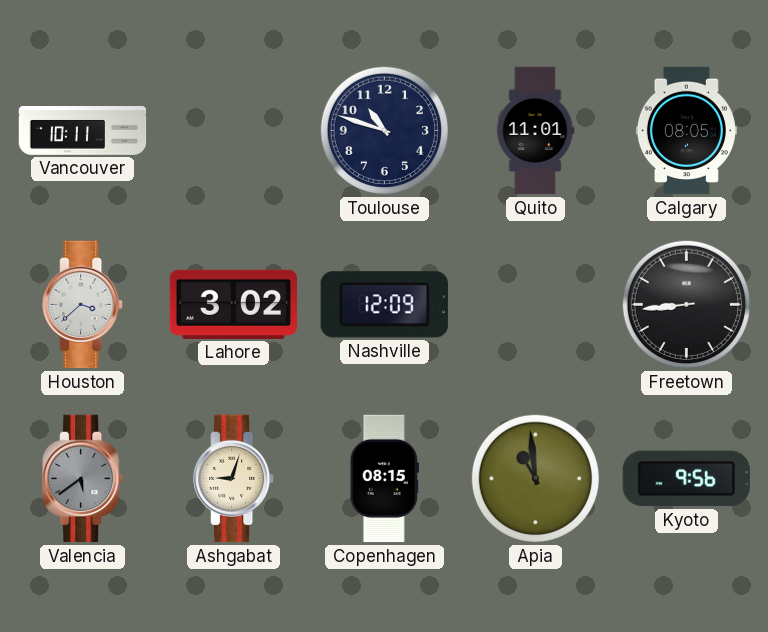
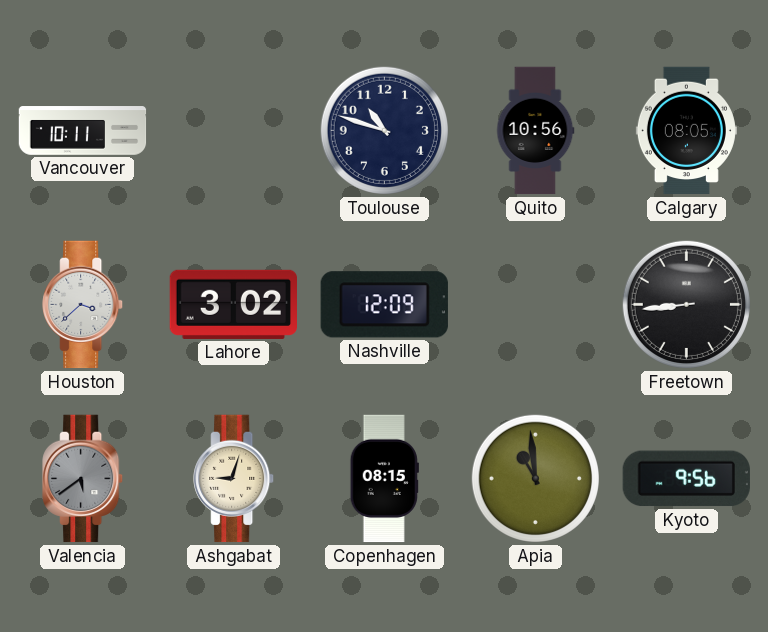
Quito: 11:01 -> 10:56 (536, 131)
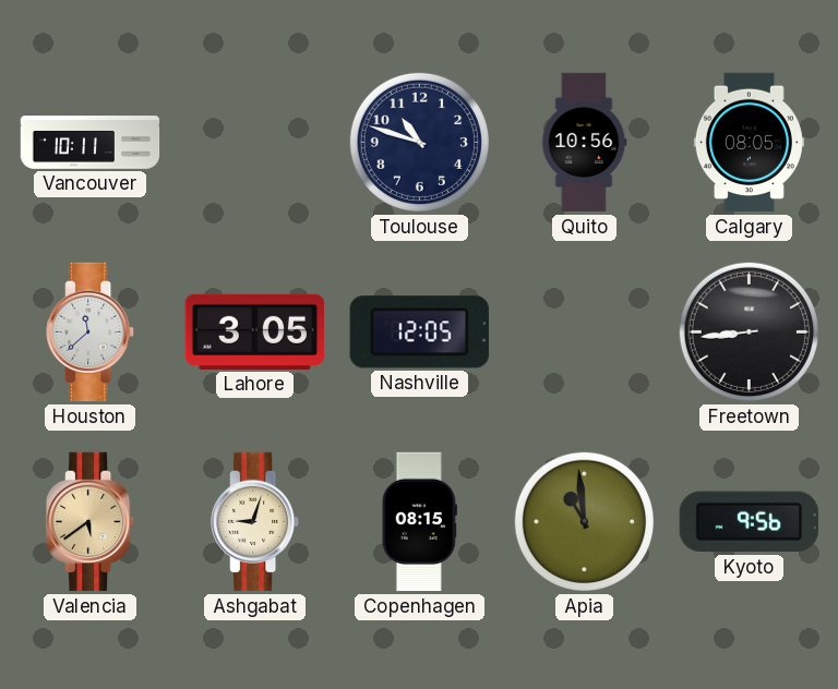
Houston: 3:38 -> 11:38 (91, 333)
Lahore: 3:02 -> 3:05 (254, 331)
Nashville: 12:09 -> 12:05 (419, 333)
Valencia dial: grey -> champagne (91, 522)
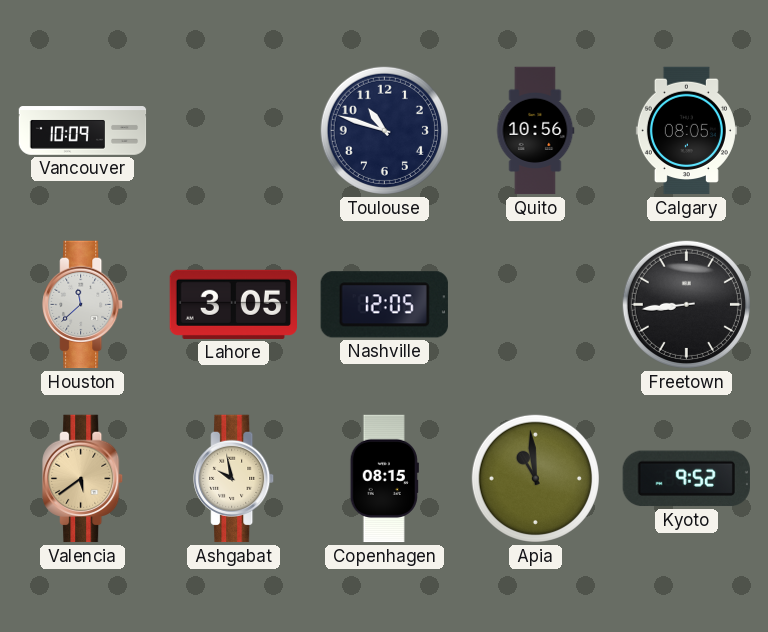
Vancouver: 10:11 -> 10:09 (83, 131)
Ashgabat: 9:03 -> 9:58 (234, 479)
Kyoto: 9:56 -> 9:52 (686, 479)
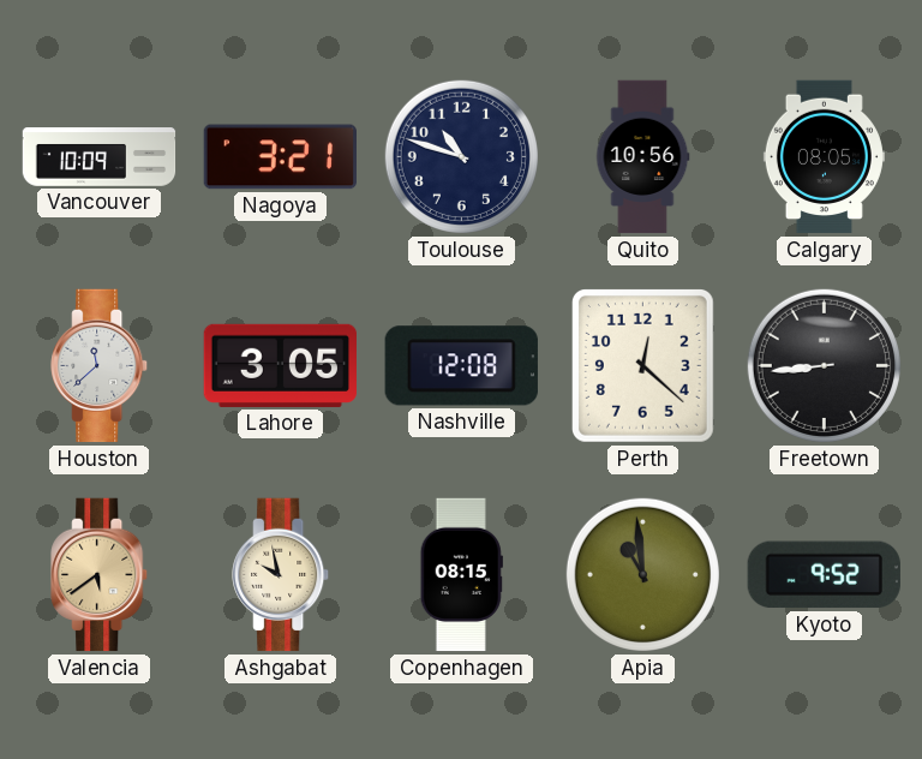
Nagoya: none -> 3:21 (280, 157)
Nashville: 12:05 -> 12:08 (461, 366)
Perth: none -> 12:22 (642, 366)
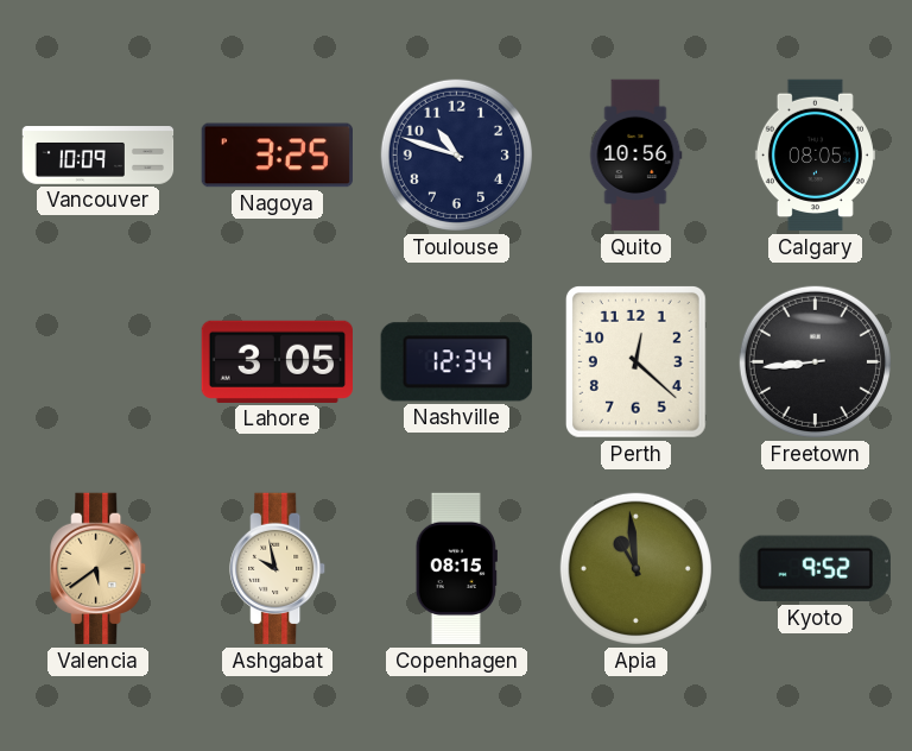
Nagoya: 3:21 -> 3:25 (277, 156)
Houston: 11:38 -> none (100, 366)
Nashville: 12:08 -> 12:34 (456, 362)
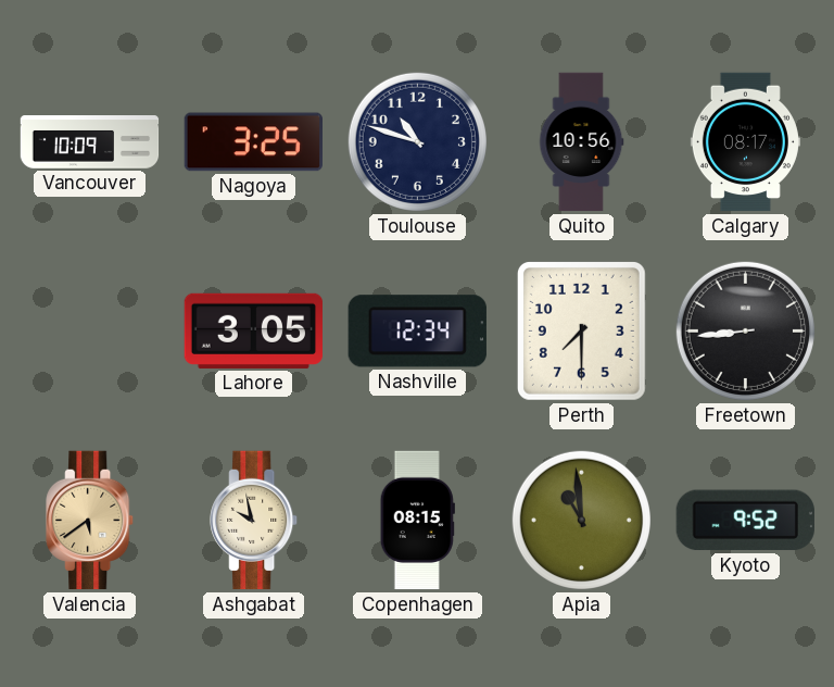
Calgary: 08:05 -> 08:17 (745, 142)
Perth: 12:22 -> 7:30 (581, 332)
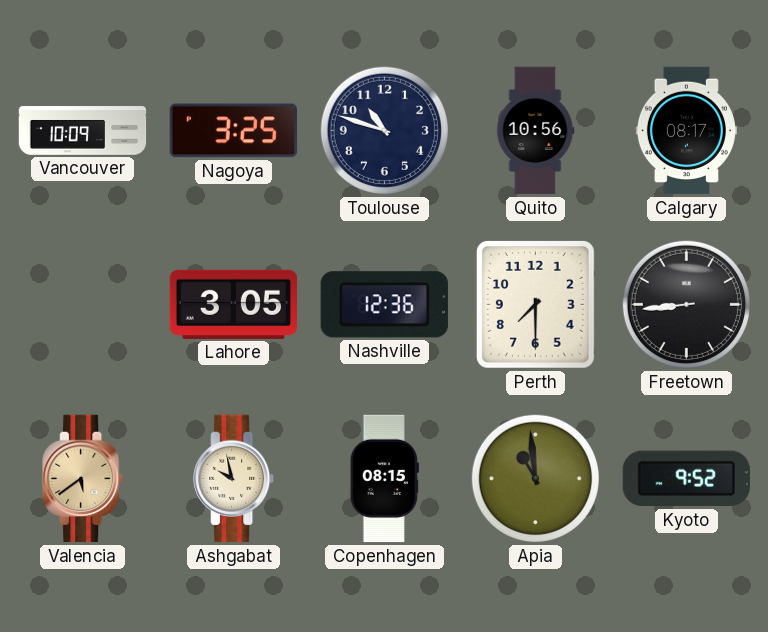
Nashville: 12:34 -> 12:36 (384, 305)
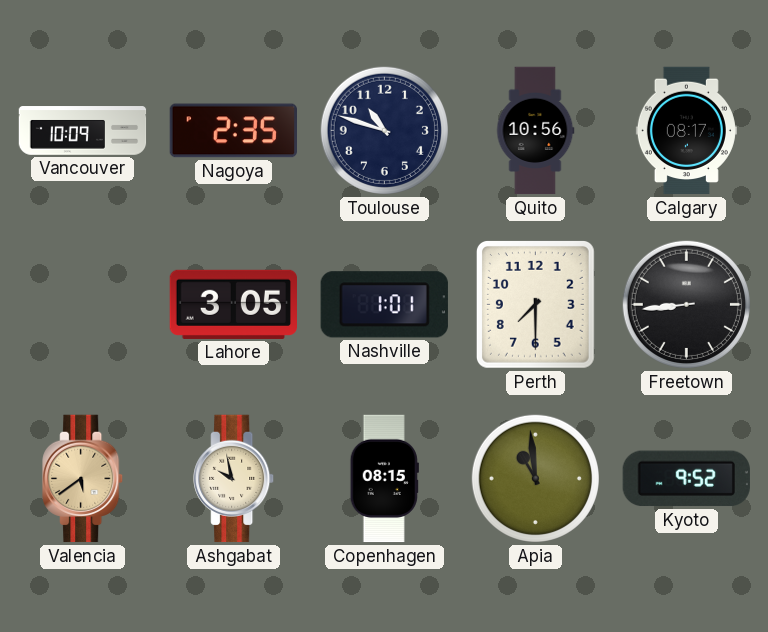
Nagoya: 3:25 -> 2:35 (233, 131)
Nashville: 12:36 -> 1:01 (384, 305)
